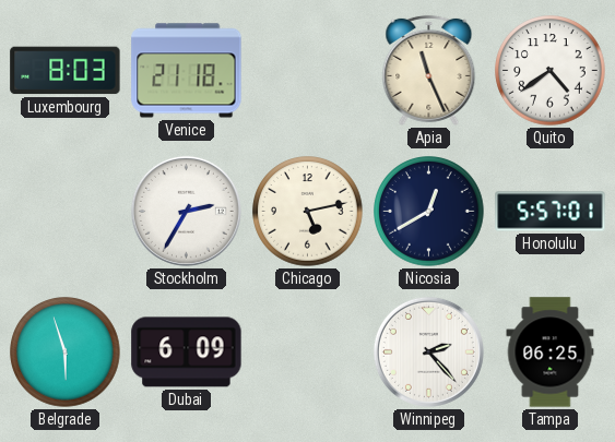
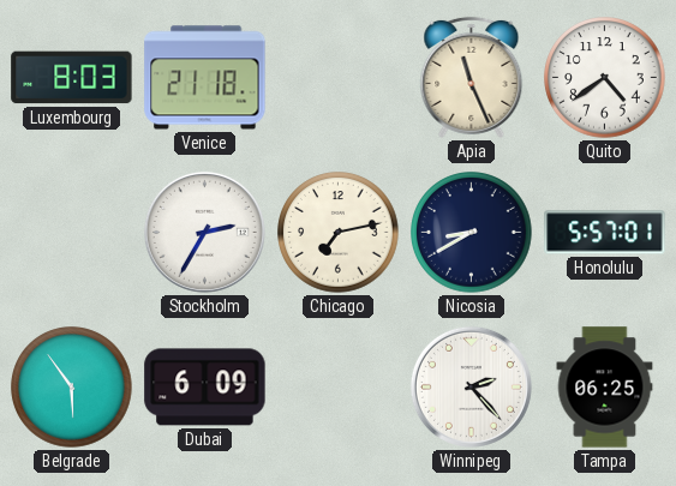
Chicago: 5:13 -> 7:13 (339, 233)
Nicosia: 12:40 -> 8:40 (472, 233)
Belgrade: 5:57 -> 5:54 (72, 388)
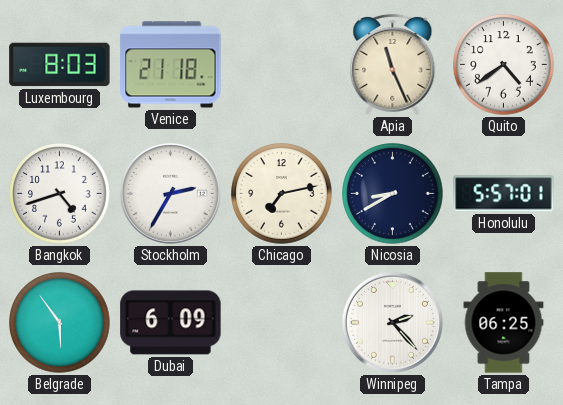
Bangkok: none -> 4:42 (60, 194)
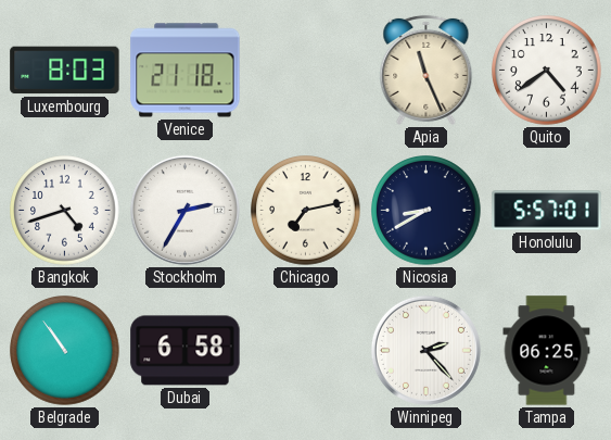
Belgrade: 5:54 -> 10:54 (65, 351)
Dubai: 6:09 -> 6:58 (186, 351)
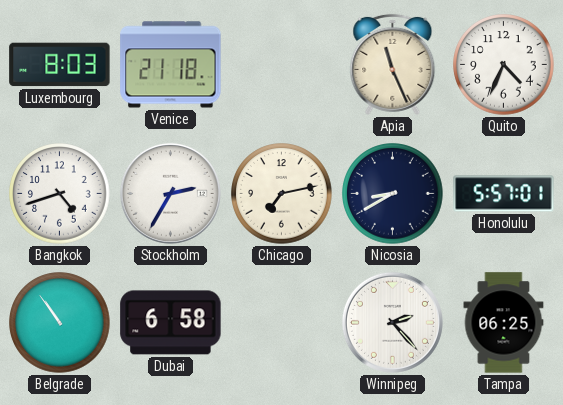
Quito: 4:39 -> 4:34 (504, 65)
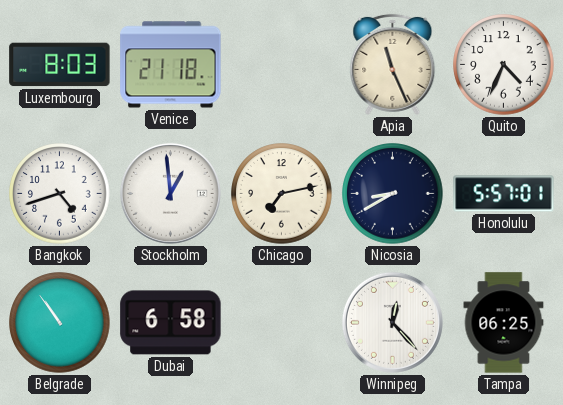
Stockholm: 2:35 -> 12:59 (170, 193)
Winnipeg: 2:23 -> 12:23 (392, 322)
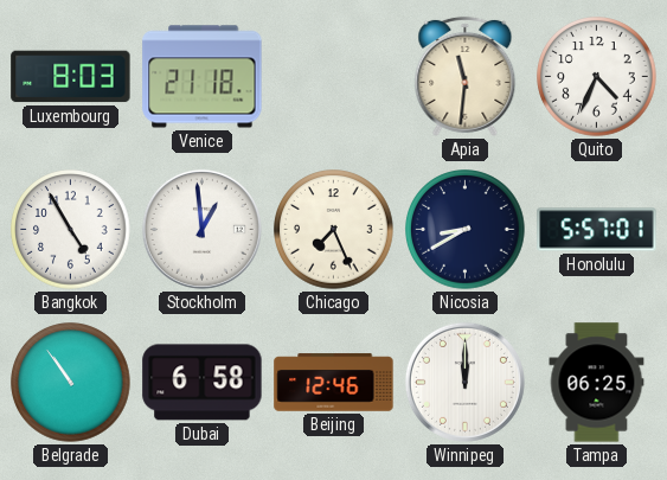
Apia: 11:26 -> 11:31 (466, 76)
Bangkok: 4:42 -> 4:55 (71, 230)
Chicago: 7:13 -> 7:26 (334, 230)
Beijing: none -> 12:46 (334, 383)
Winnipeg: 12:23 -> 12:00 (464, 382)
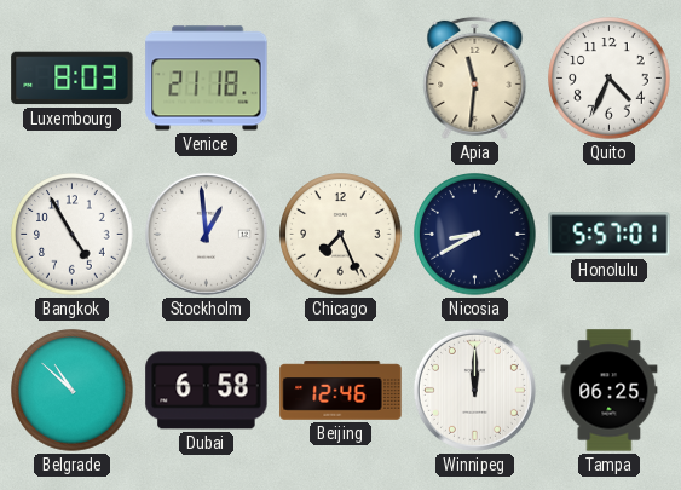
Belgrade: 10:54 -> 10:52 (73, 391)
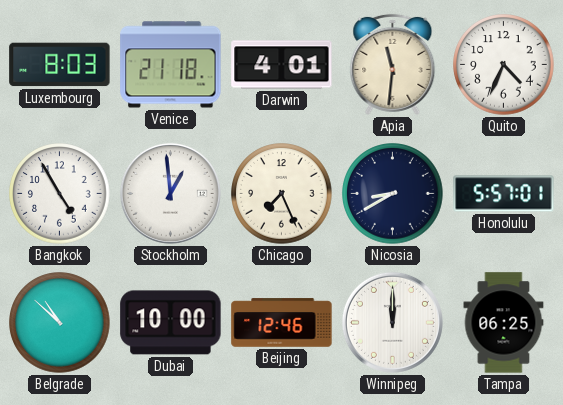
Darwin: none -> 4:01 (282, 65)
Dubai: 6:58 -> 10:00 (171, 323)
